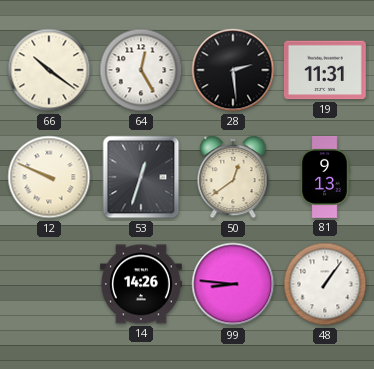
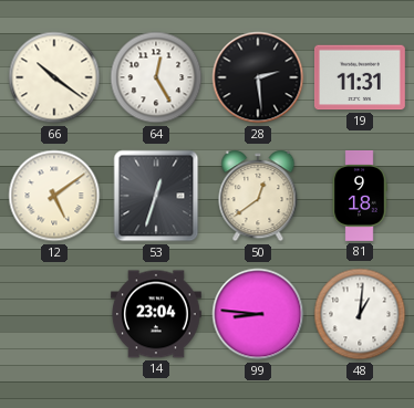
12: 9:49 -> 5:09 (54, 196)
81: 9:13 -> 9:18 (360, 196)
14: 14:26 -> 23:04 (156, 314)
48: 1:06 -> 1:01 (360, 314)
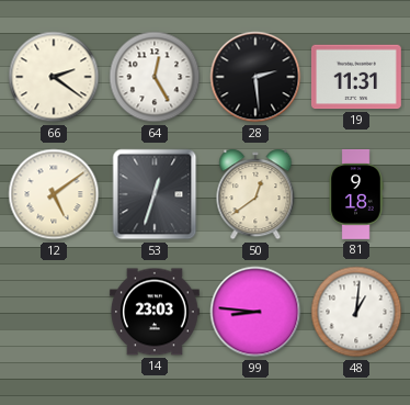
66: 10:21 -> 2:21 (54, 77)
14: 23:04 -> 23:03 (155, 312)
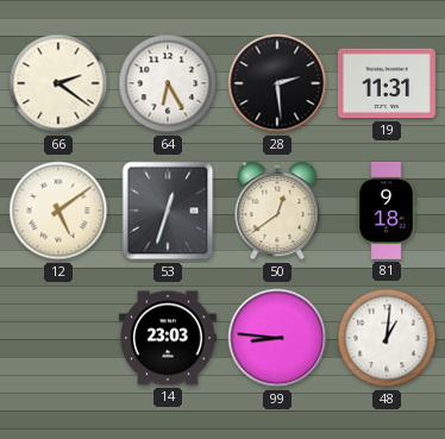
64: 12:25 -> 6:25 (168, 83)
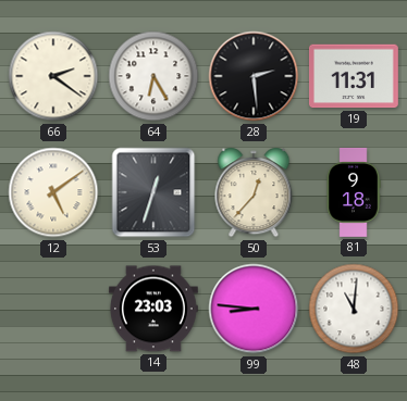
50: 12:39 -> 12:37 (254, 192)
48: 1:01 -> 11:01 (354, 309)
